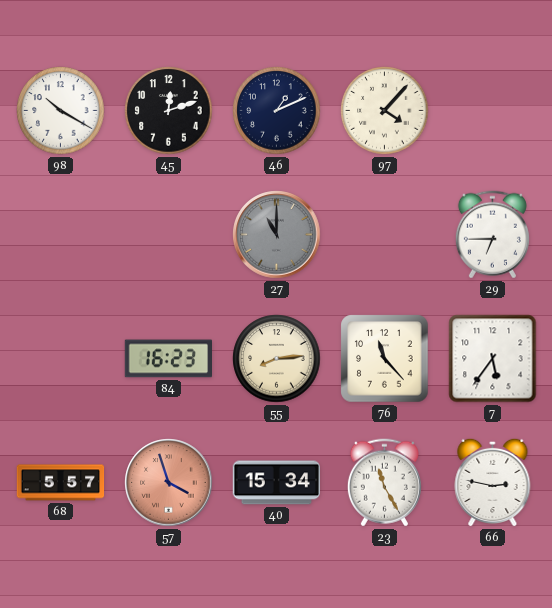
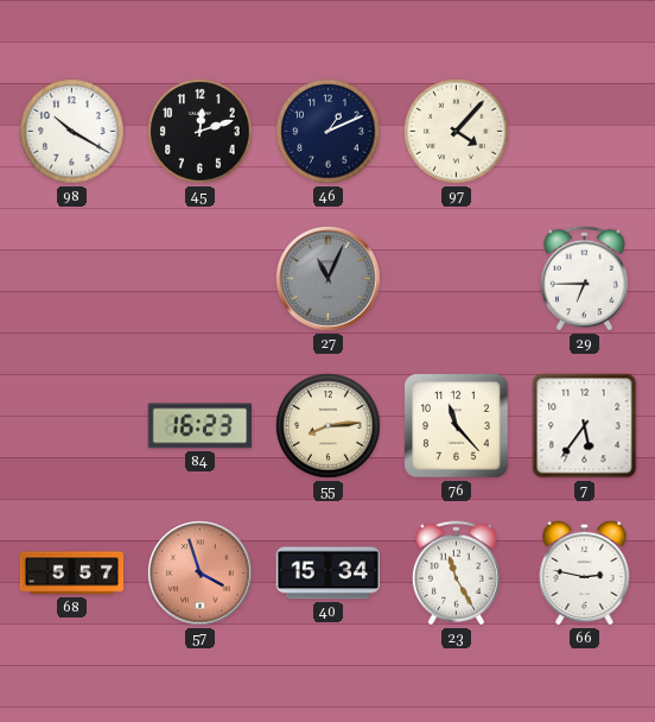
27: 11:00 -> 11:04 (329, 279)
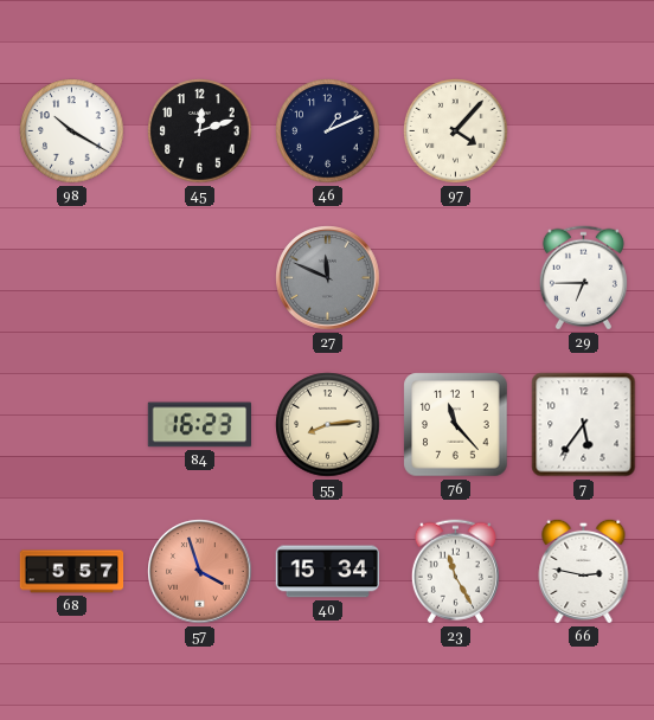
27: 11:04 -> 11:49 (328, 278)
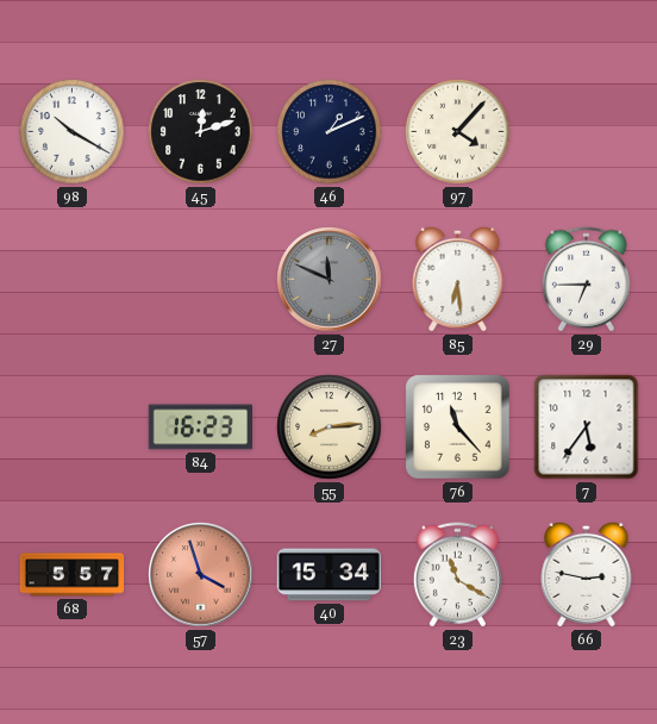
85: none -> 6:29 (458, 279)
23: 11:25 -> 11:20 (457, 575)
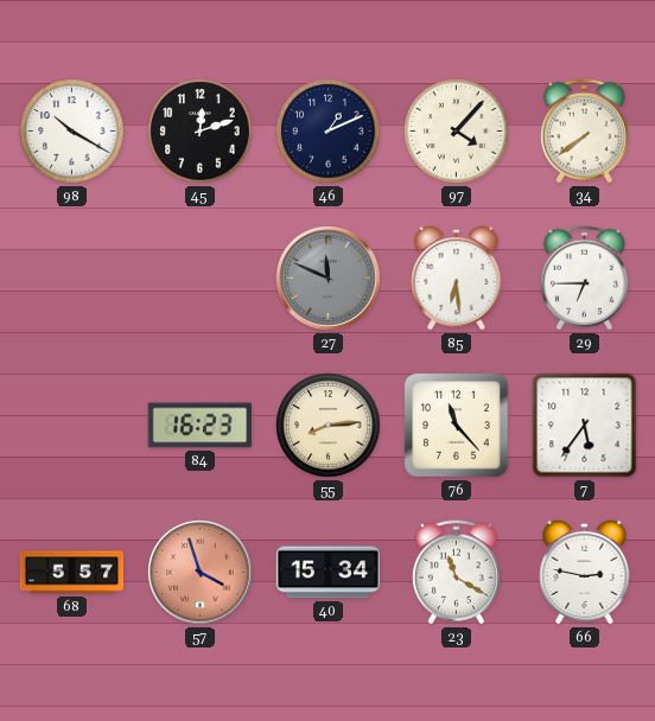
34: none -> 7:39 (584, 132)
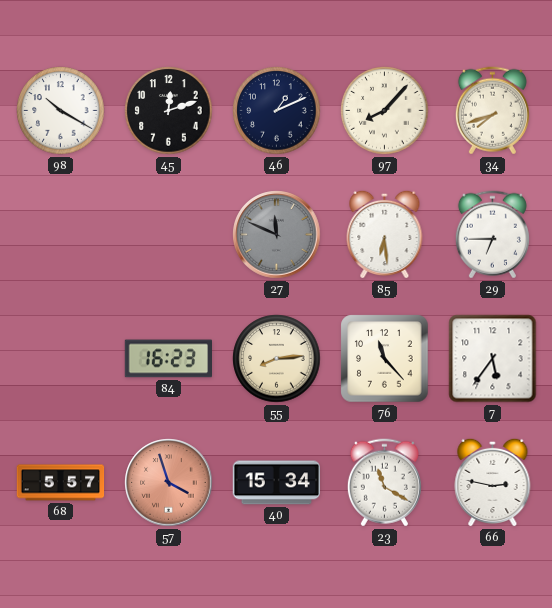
97: 4:07 -> 8:07 (385, 111)
34: 7:39 -> 7:42 (492, 111)
